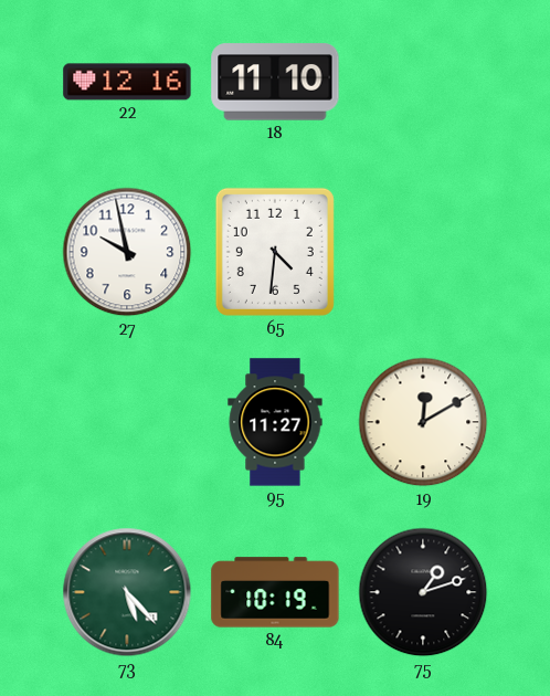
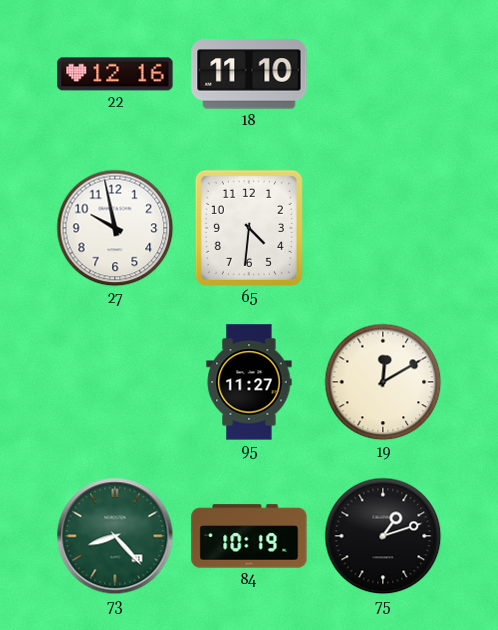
73: 5:23 -> 8:23 (115, 536)
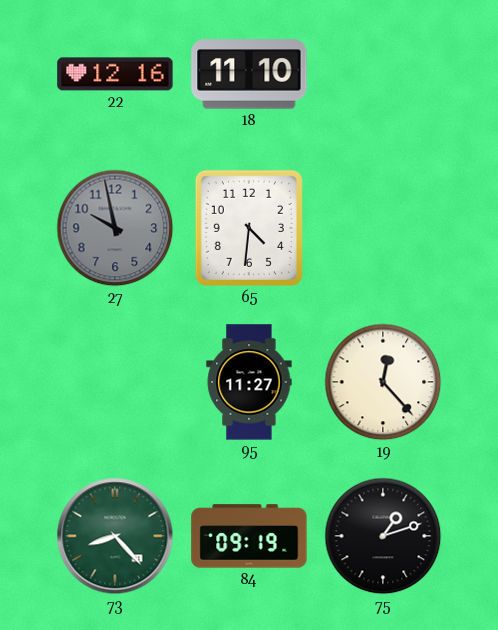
27 dial: white -> grey (115, 228)
19: 12:10 -> 12:23 (383, 382)
84: 10:19 -> 09:19 (249, 536)
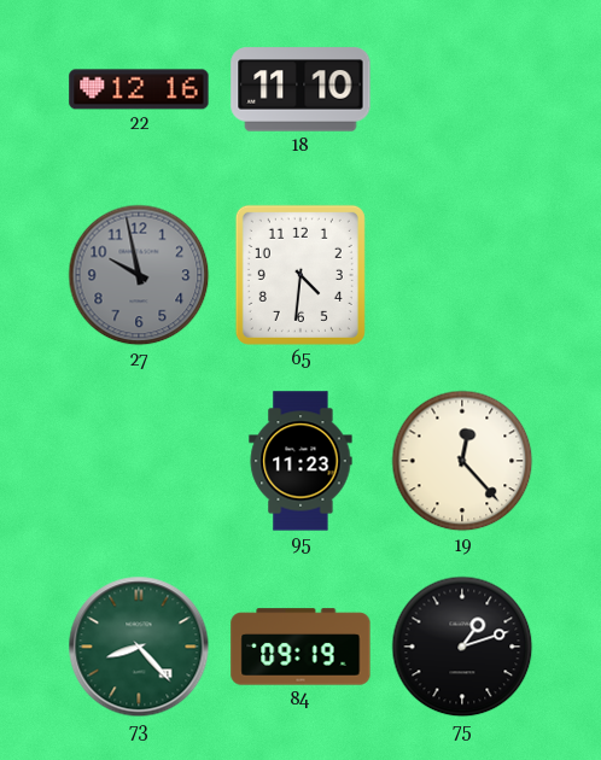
95: 11:27 -> 11:23 (300, 461)
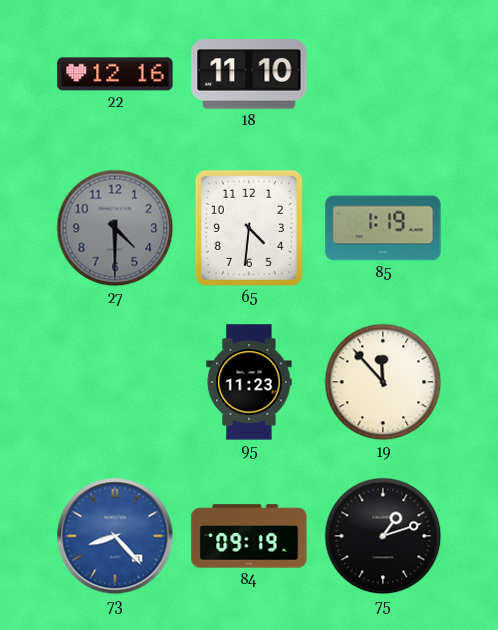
27: 9:58 -> 4:30 (115, 228)
85: none -> 1:19 (383, 228)
19: 12:23 -> 11:53 (383, 382)
73 dial: green -> blue (115, 536)
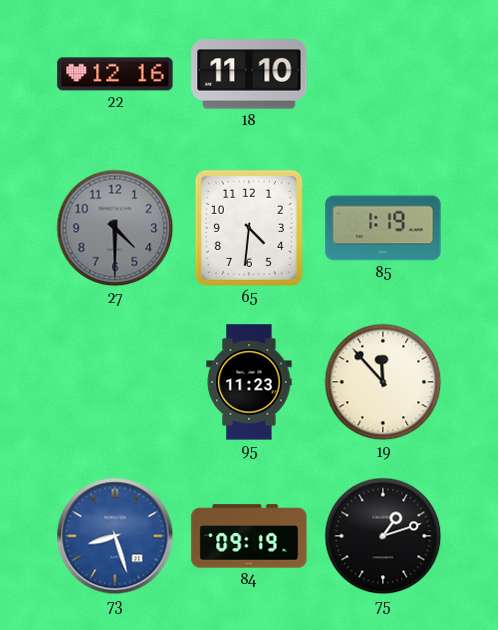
73: 8:23 -> 8:27 (115, 536)
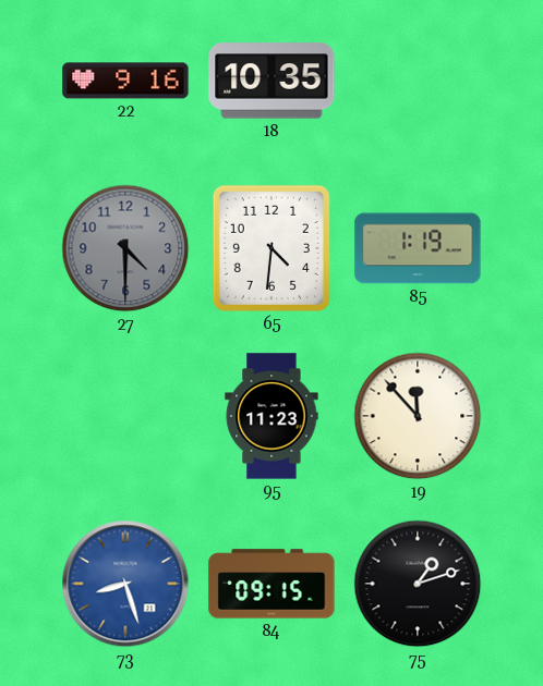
22: 12:16 -> 9:16 (125, 81)
18: 11:10 -> 10:35 (271, 81)
84: 09:19 -> 09:15 (271, 584)
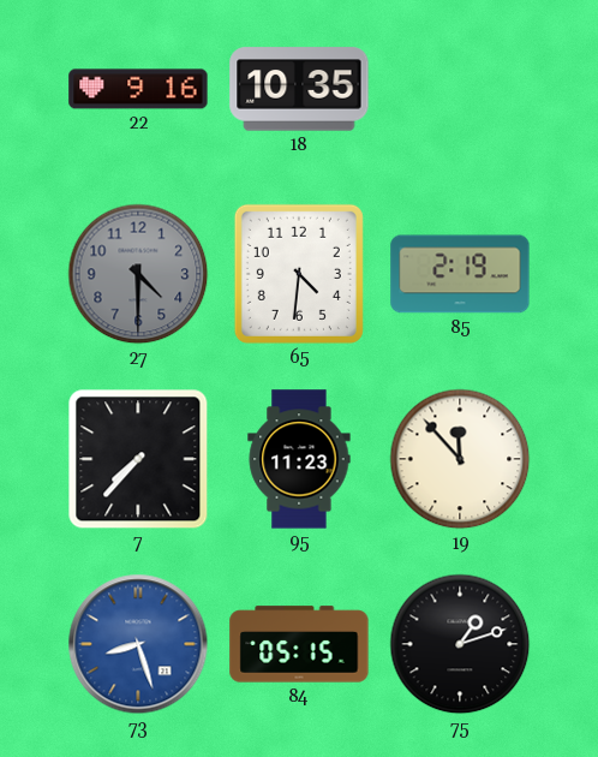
85: 1:19 -> 2:19 (460, 274)
7: none -> 7:37 (138, 459)
84: 09:15 -> 05:15 (299, 644)
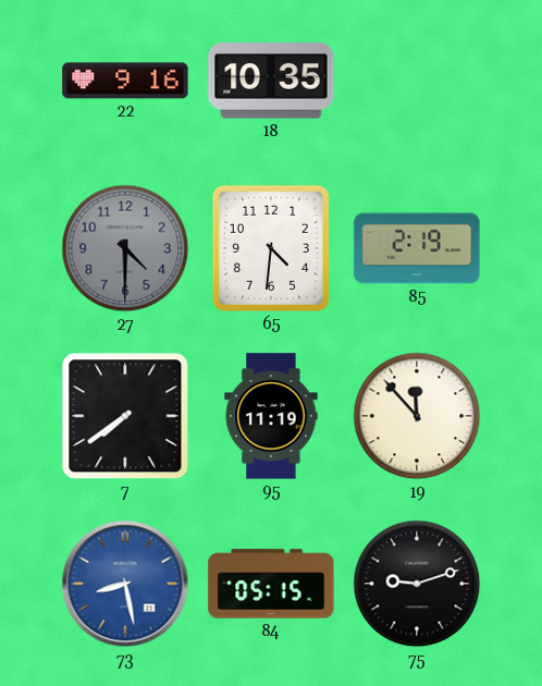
7: 7:37 -> 7:39 (125, 416)
95: 11:23 -> 11:19 (271, 416)
73: 8:27 -> 8:28 (125, 584)
75: 1:12 -> 9:12 (417, 584)
